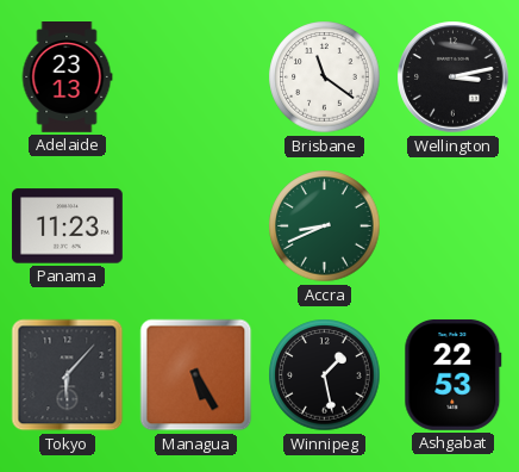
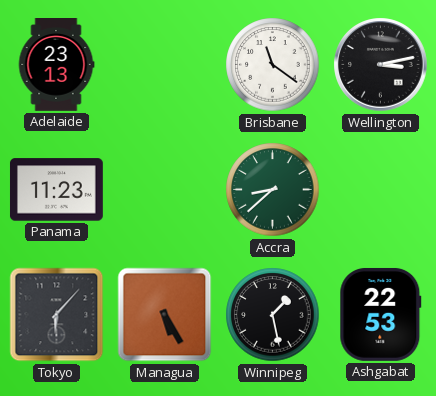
Accra: 8:41 -> 8:38 (273, 190)
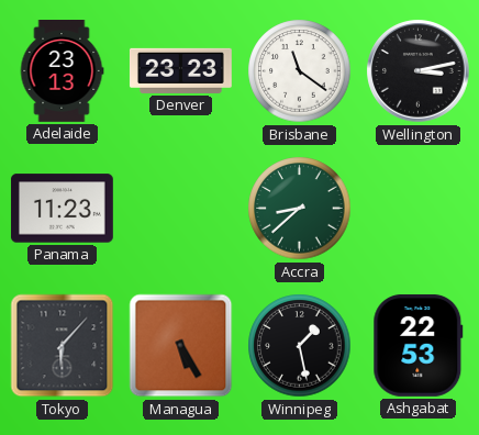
Denver: none -> 23:23 (181, 70)
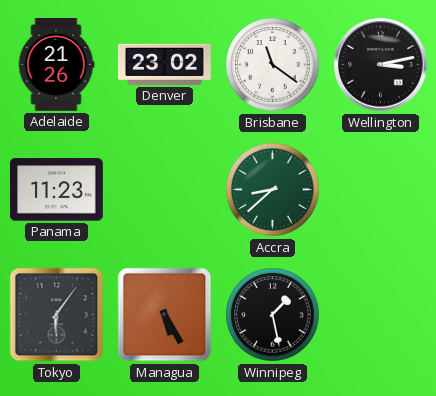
Adelaide: 23:13 -> 21:26 (56, 65)
Denver: 23:23 -> 23:02 (165, 64)
Tokyo: 6:07 -> 6:06 (57, 315)
Ashgabat: 22:53 -> none (419, 345)
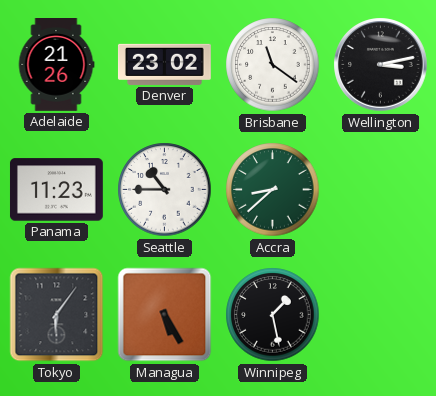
Seattle: none -> 10:45 (165, 190)
